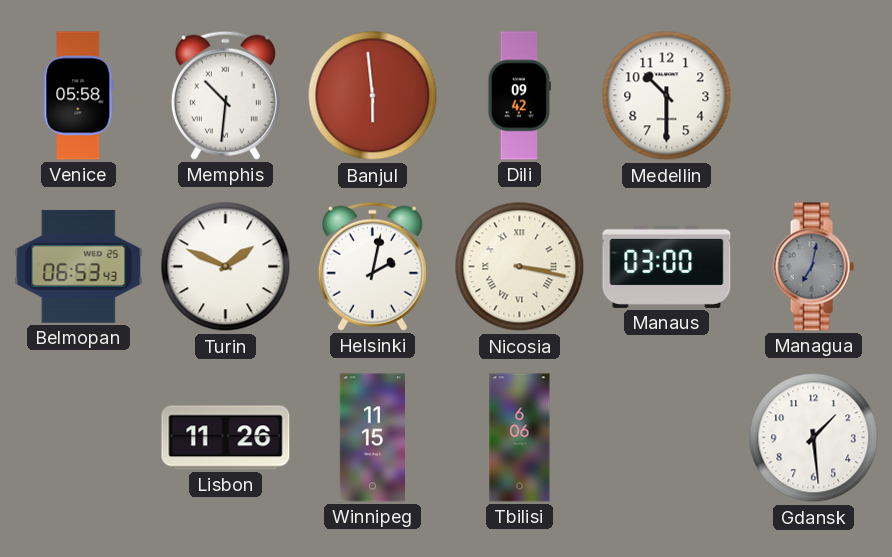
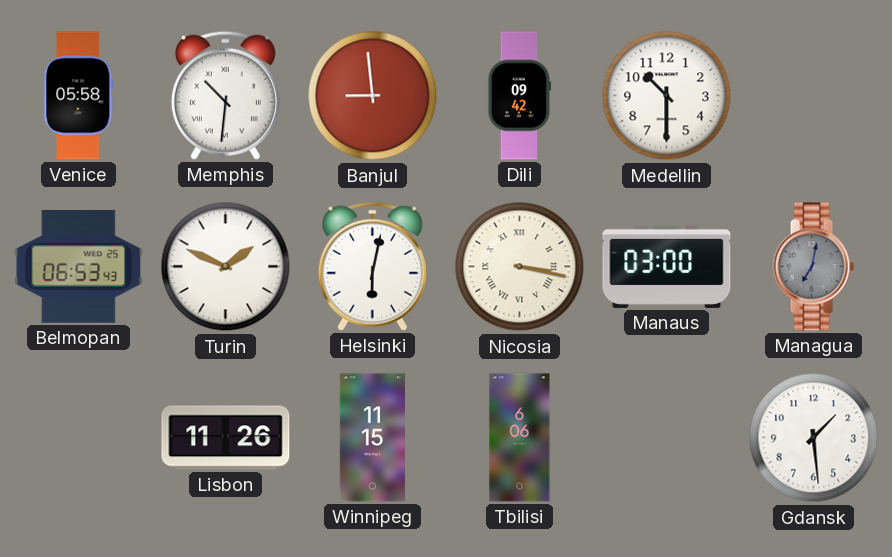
Banjul: 5:59 -> 8:59 (373, 96)
Helsinki: 2:02 -> 6:02 (372, 266)
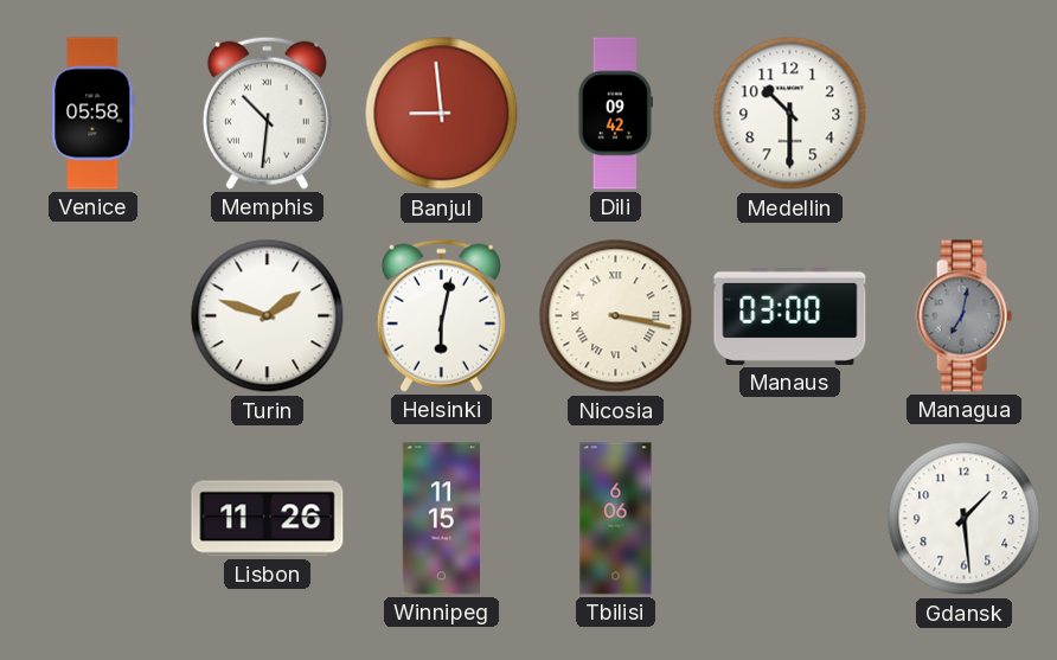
Belmopan: 06:53 -> none (79, 266)
Turin: 1:49 -> 1:48 (268, 316)
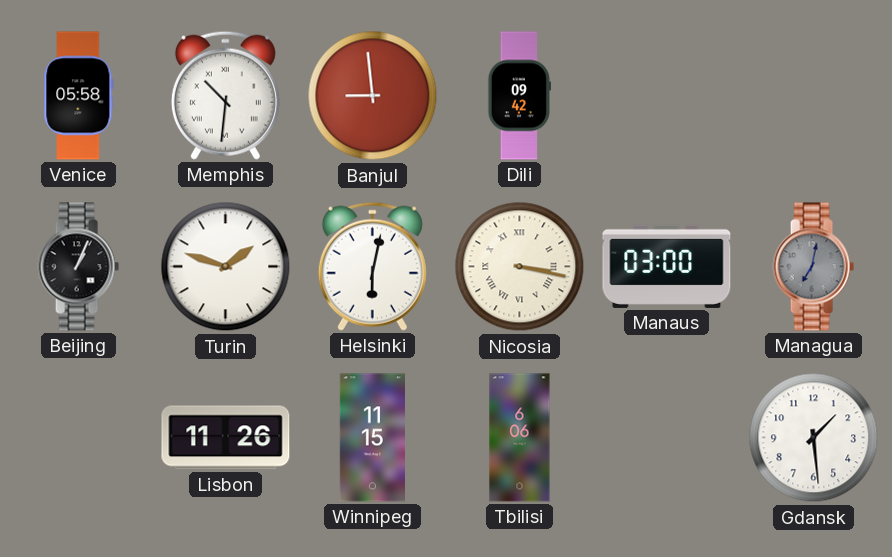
Medellin: 10:30 -> none (790, 114)
Beijing: none -> 1:04 (78, 267)
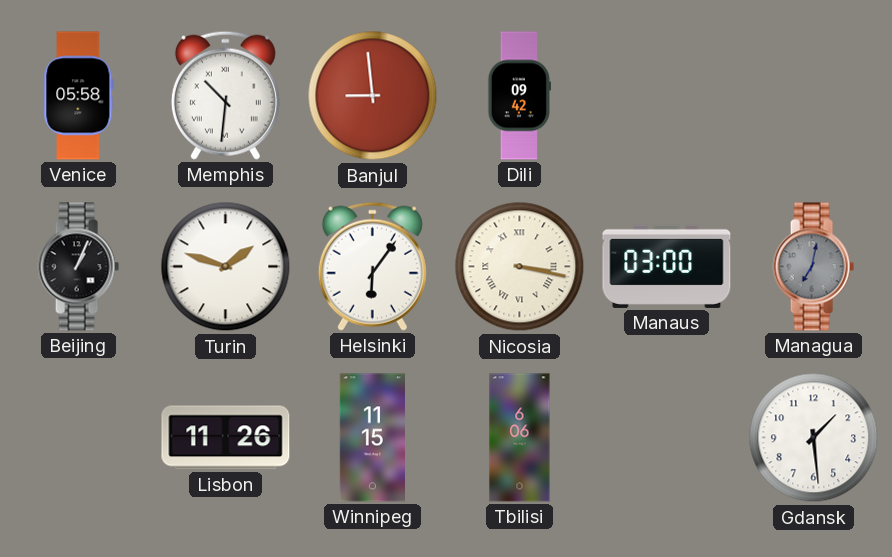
Helsinki: 6:02 -> 6:06 (372, 266)
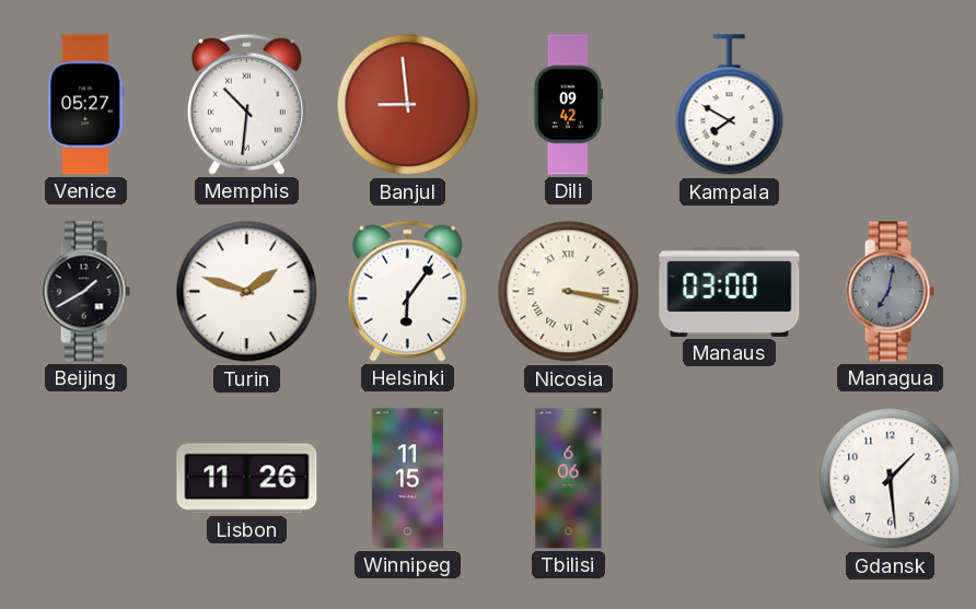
Venice: 05:58 -> 05:27 (86, 105)
Kampala: none -> 7:50 (730, 105)
Beijing: 1:04 -> 1:40 (85, 292)
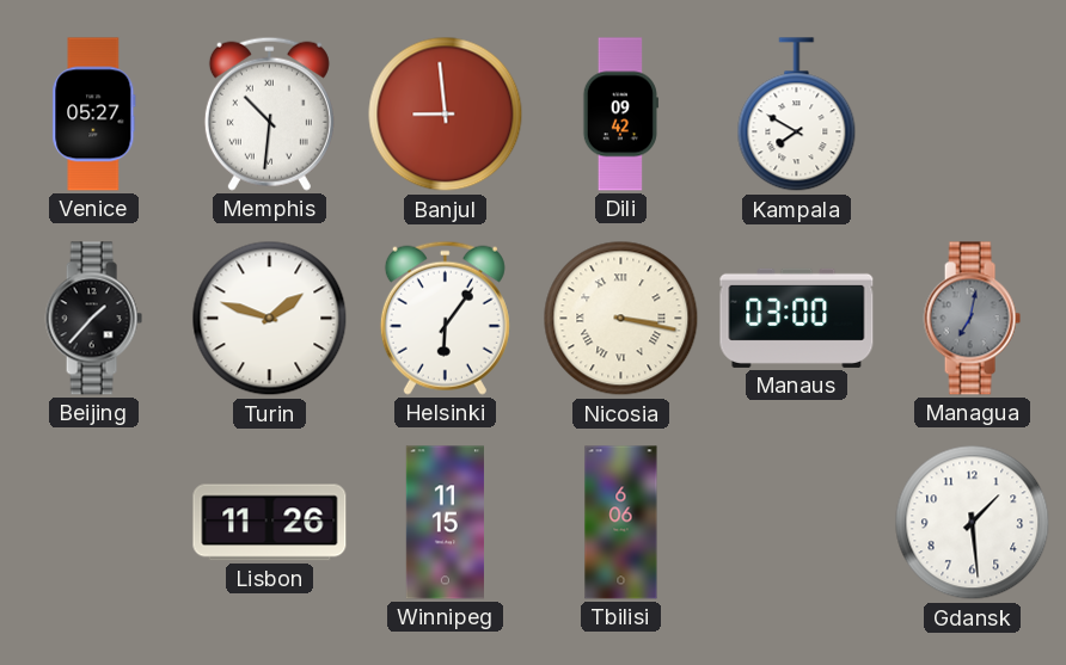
Beijing: 1:40 -> 1:37 (93, 319)
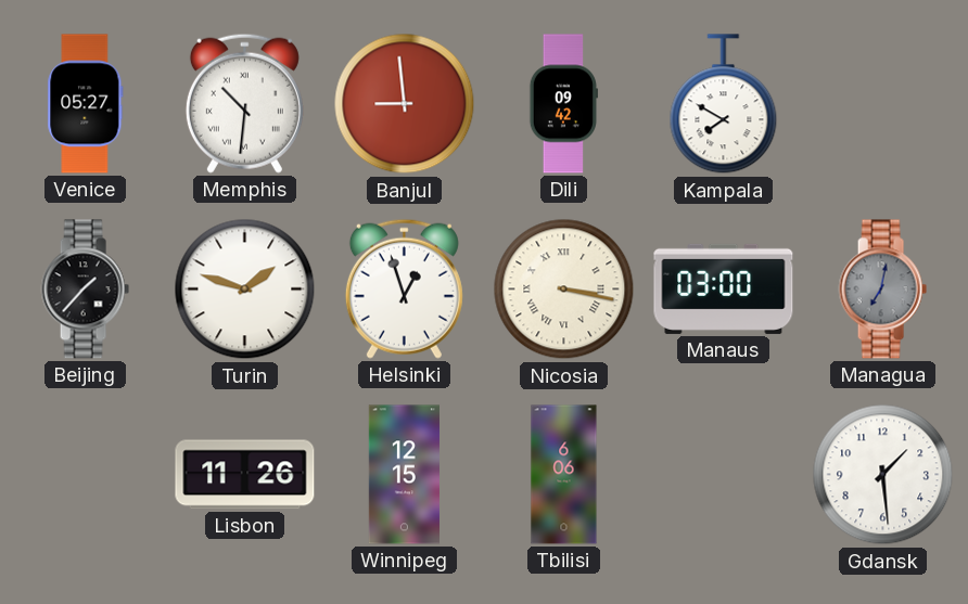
Helsinki: 6:06 -> 12:57 (404, 288)
Winnipeg: 11:15 -> 12:15 (404, 475)
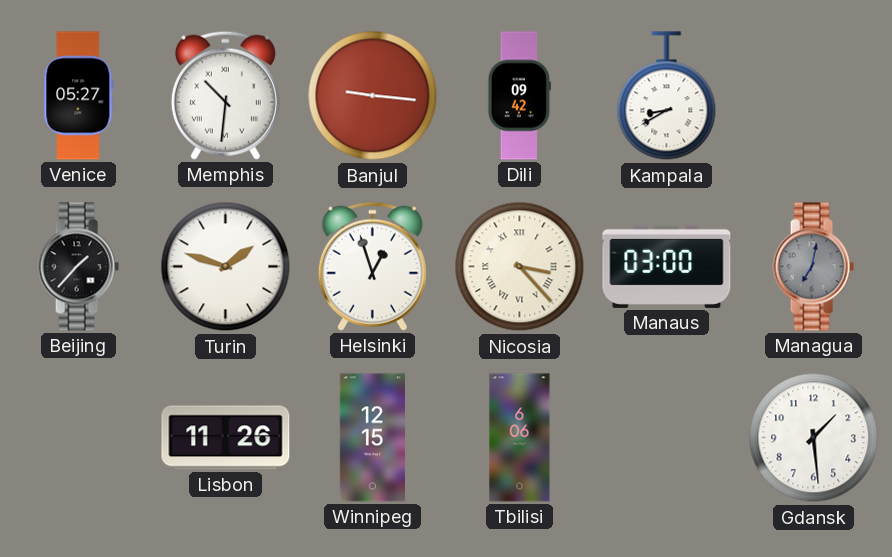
Banjul: 8:59 -> 9:16 (373, 96)
Kampala: 7:50 -> 8:40 (667, 96)
Nicosia: 3:17 -> 3:23 (520, 267)
